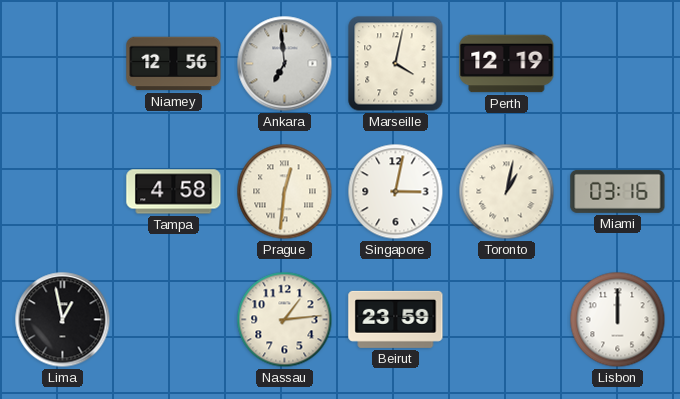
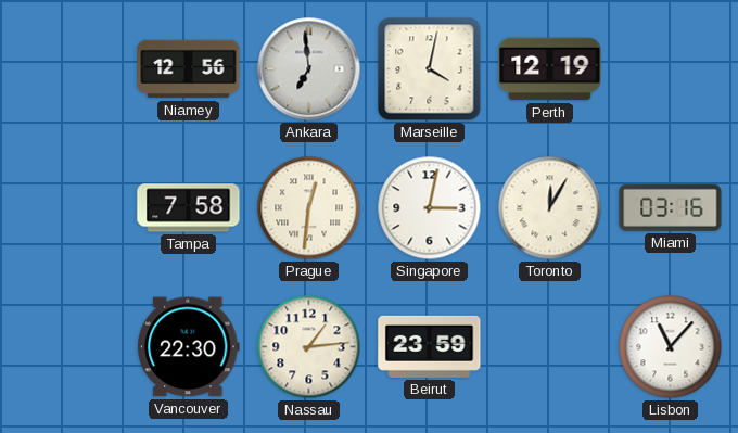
Tampa: 4:58 -> 7:58 (189, 208)
Toronto: 1:02 -> 12:05 (550, 208)
Lima: 12:58 -> none (63, 320)
Vancouver: none -> 22:30 (189, 347)
Lisbon: 12:00 -> 11:07 (671, 347)
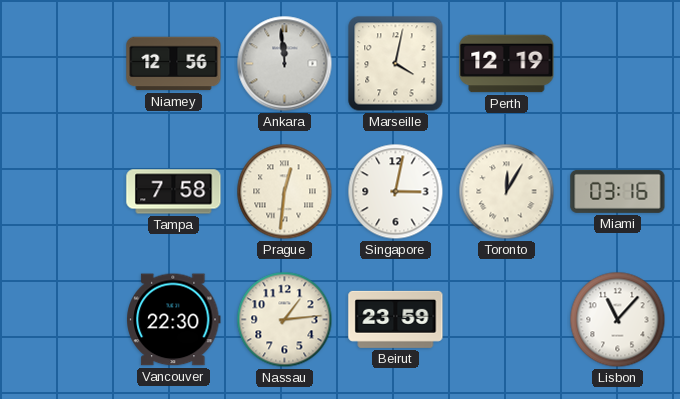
Ankara: 6:59 -> 11:59 (285, 64)
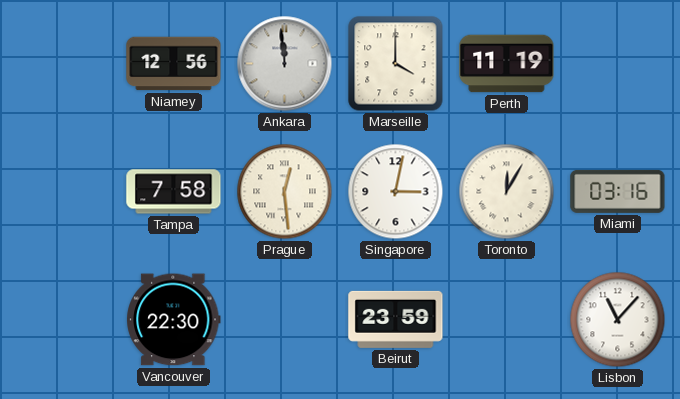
Marseille: 4:02 -> 4:00 (396, 64)
Perth: 12:19 -> 11:19 (507, 64)
Prague: 12:31 -> 12:29 (285, 192)
Nassau: 1:14 -> none (285, 320)
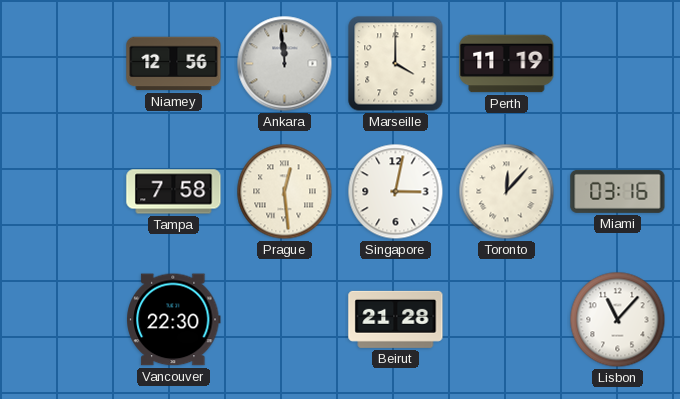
Toronto: 12:05 -> 12:07 (507, 192)
Beirut: 23:59 -> 21:28 (396, 319)
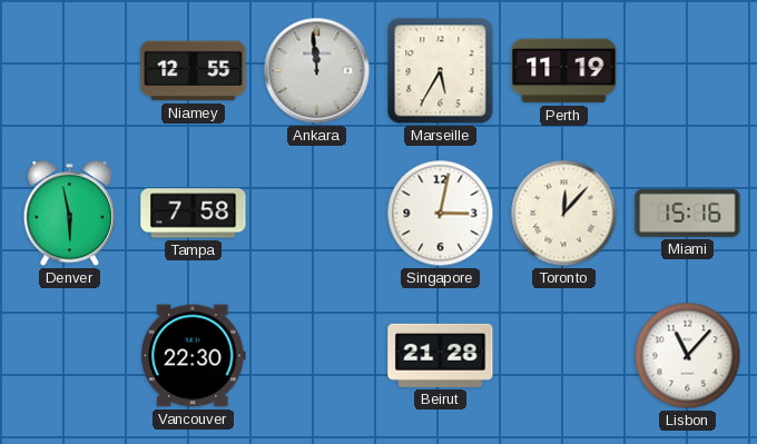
Niamey: 12:56 -> 12:55 (194, 71)
Marseille: 4:00 -> 5:35 (441, 71)
Denver: none -> 5:58 (70, 214)
Prague: 12:29 -> none (285, 192)
Miami: 03:16 -> 15:16 (688, 213)
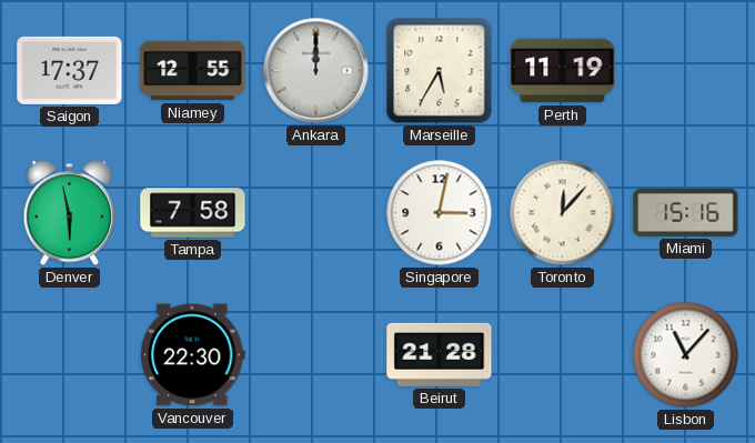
Saigon: none -> 17:37 (70, 70)
Ankara: 11:59 -> 12:00 (316, 71)
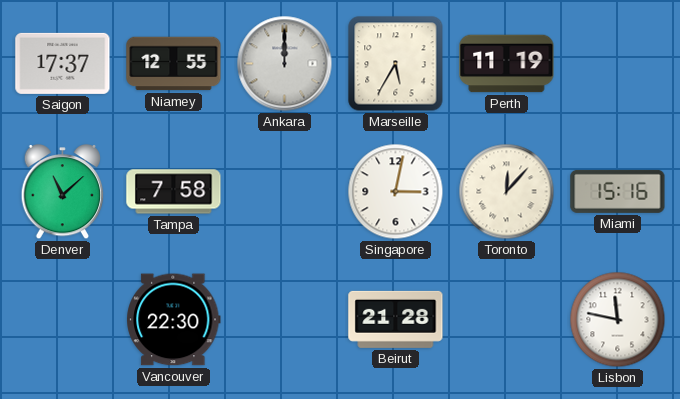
Denver: 5:58 -> 11:08 (63, 192)
Lisbon: 11:07 -> 11:47 (618, 320)
